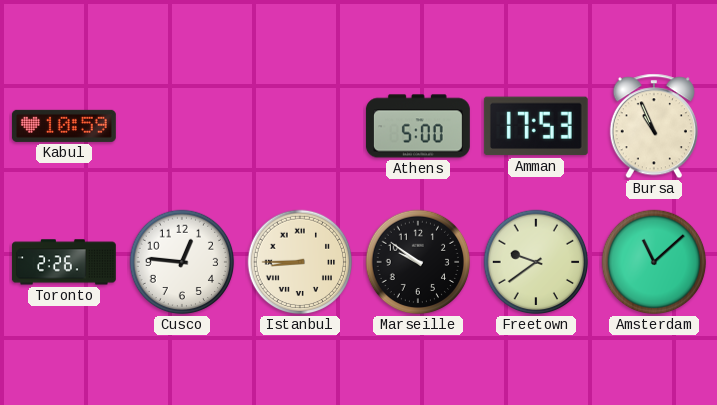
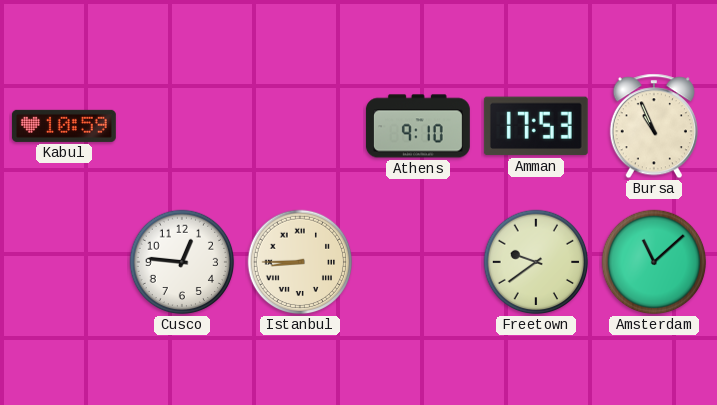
Athens: 5:00 -> 9:10 (418, 126)
Toronto: 2:26 -> none (64, 262)
Marseille: 9:51 -> none (418, 262)
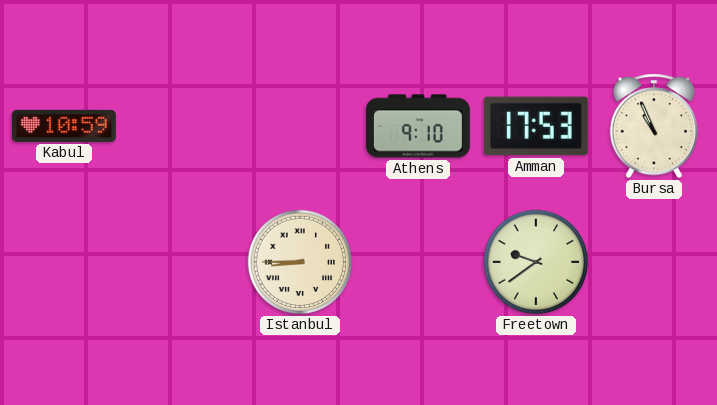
Cusco: 12:46 -> none (182, 262)
Amsterdam: 11:08 -> none (654, 262)
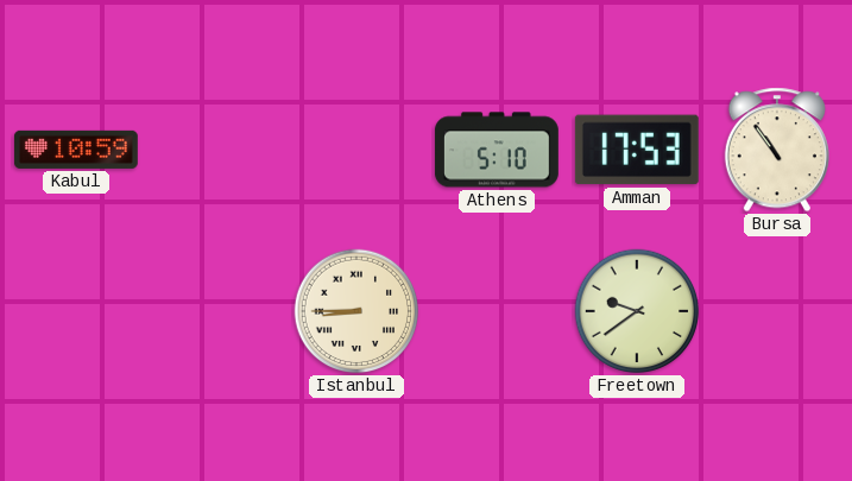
Athens: 9:10 -> 5:10 (497, 150)
Bursa: 10:56 -> 10:54 (777, 150)
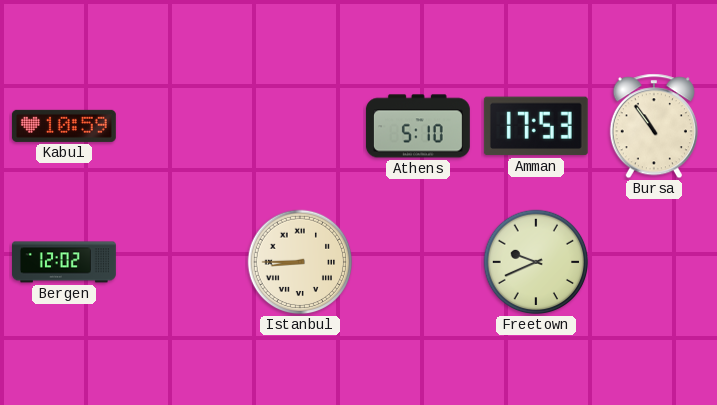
Bergen: none -> 12:02 (65, 262)
Freetown: 9:39 -> 9:41 (536, 262)
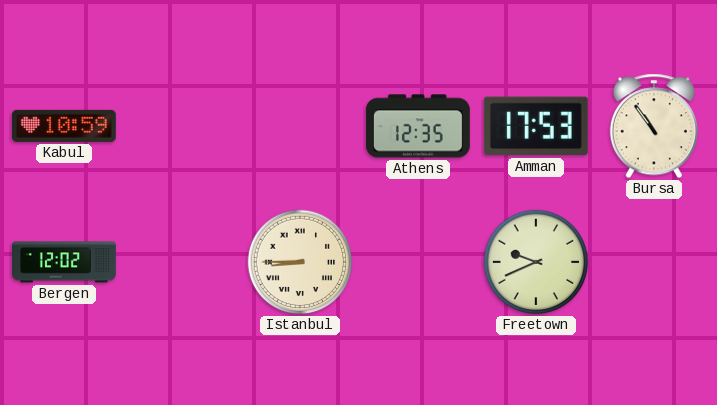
Athens: 5:10 -> 12:35 (418, 126)
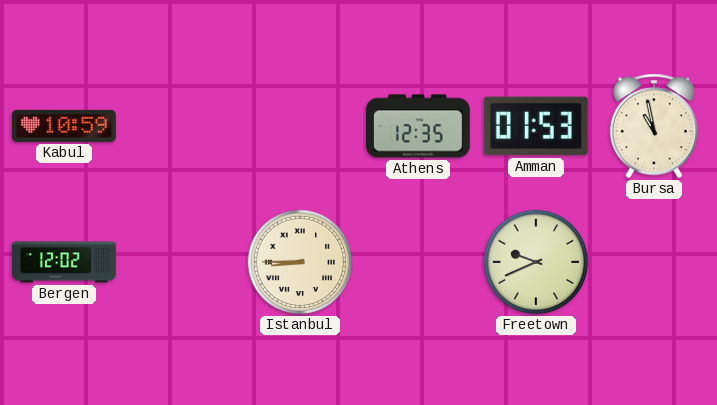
Amman: 17:53 -> 01:53 (536, 126)
Bursa: 10:54 -> 10:58 (654, 126)
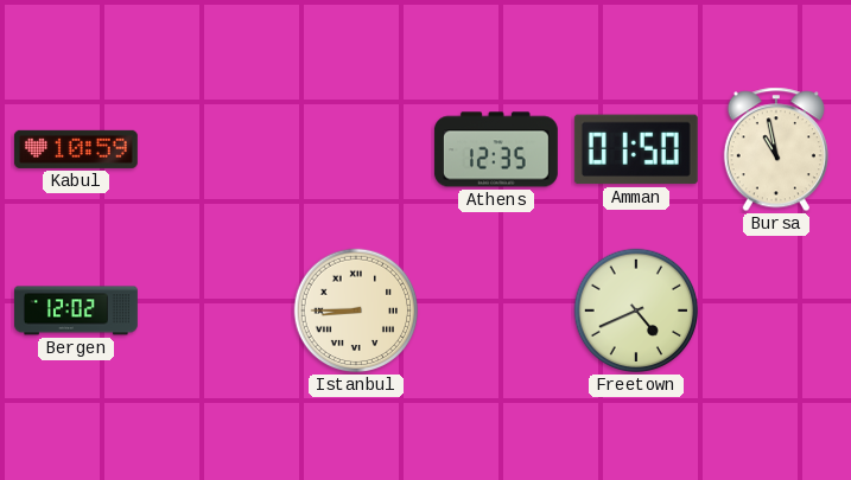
Amman: 01:53 -> 01:50 (636, 149)
Freetown: 9:41 -> 4:41 (636, 311)
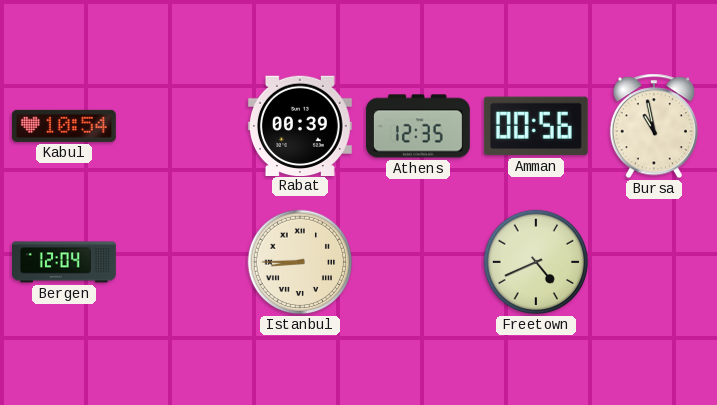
Kabul: 10:59 -> 10:54 (64, 126)
Rabat: none -> 00:39 (300, 125)
Amman: 01:50 -> 00:56 (536, 126)
Bergen: 12:02 -> 12:04 (65, 262)
